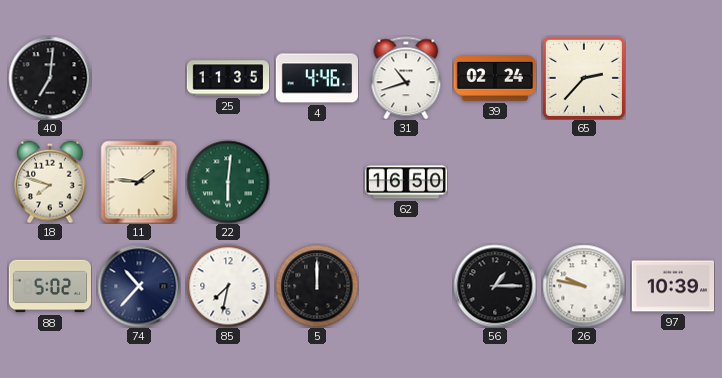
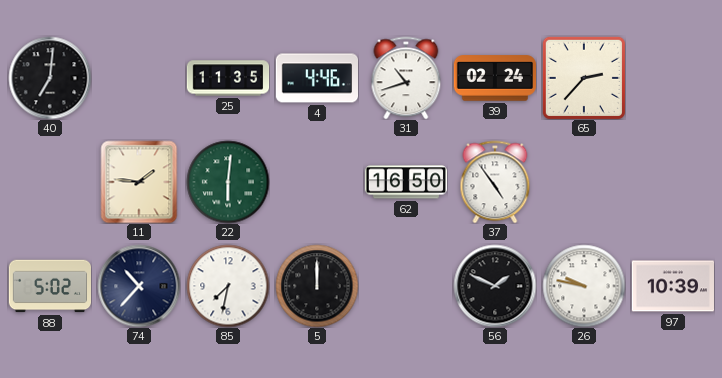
18: 7:48 -> none (50, 182)
37: none -> 4:54 (495, 182)
56: 1:15 -> 1:49 (495, 286)
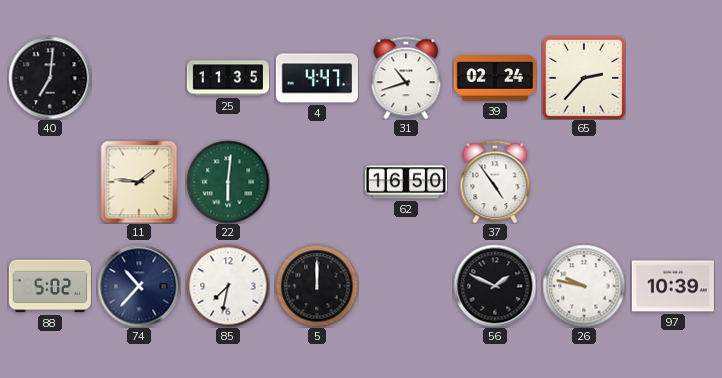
4: 4:46 -> 4:47 (316, 78)
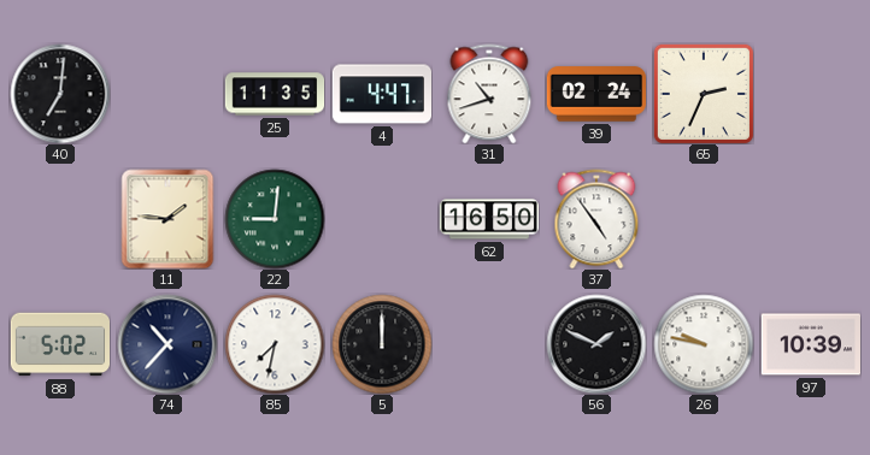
65: 2:37 -> 2:34 (704, 94)
22: 6:01 -> 9:01 (275, 219)
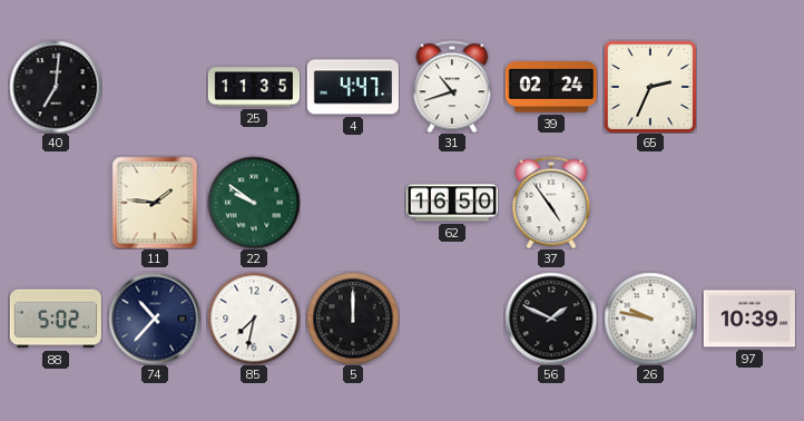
22: 9:01 -> 9:51 (254, 203)
